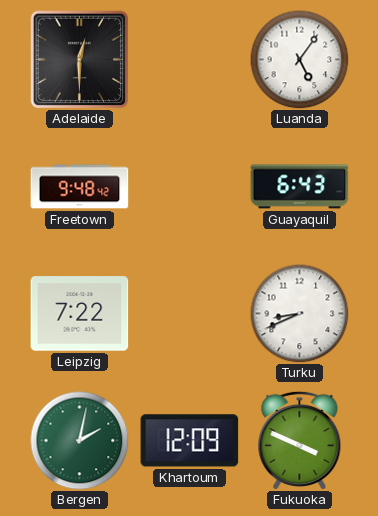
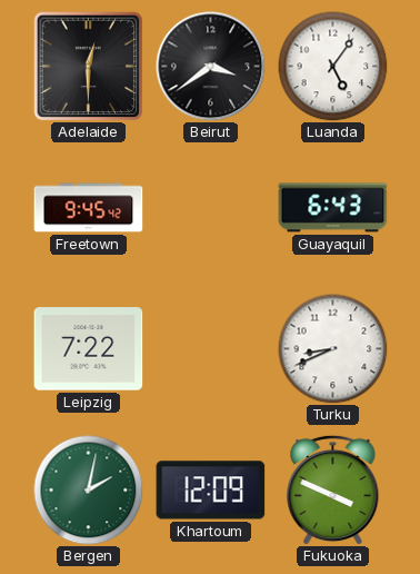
Beirut: none -> 3:39 (211, 67)
Freetown: 9:48 -> 9:45 (89, 208)
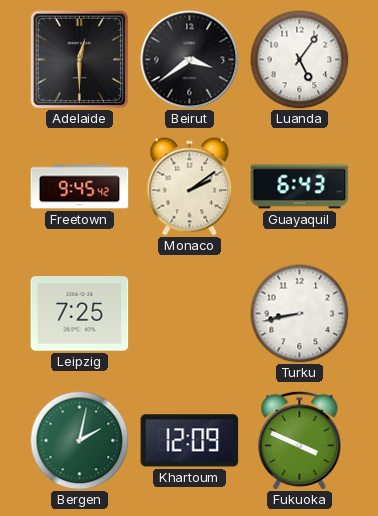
Monaco: none -> 2:09 (190, 187)
Leipzig: 7:22 -> 7:25 (80, 314)
Turku: 8:41 -> 8:43 (300, 314)
